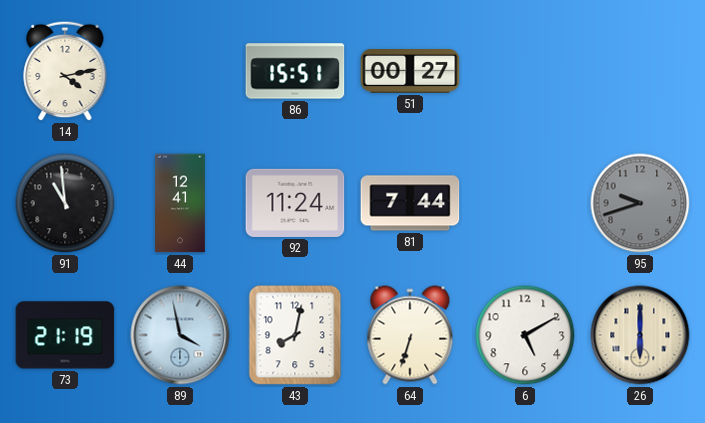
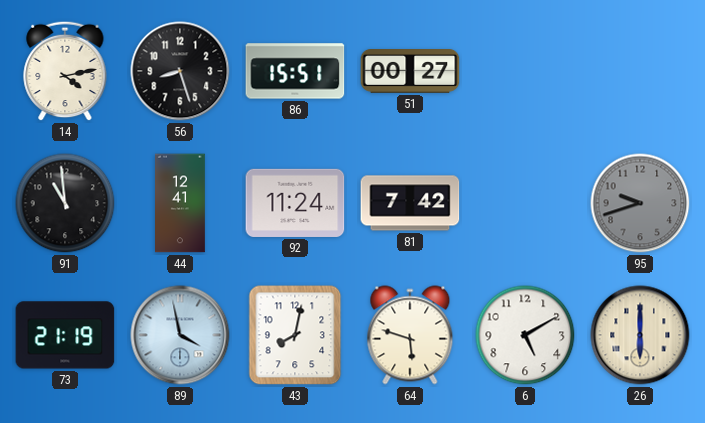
56: none -> 8:27 (180, 71)
81: 7:44 -> 7:42 (410, 203)
64: 6:33 -> 5:48 (410, 335)
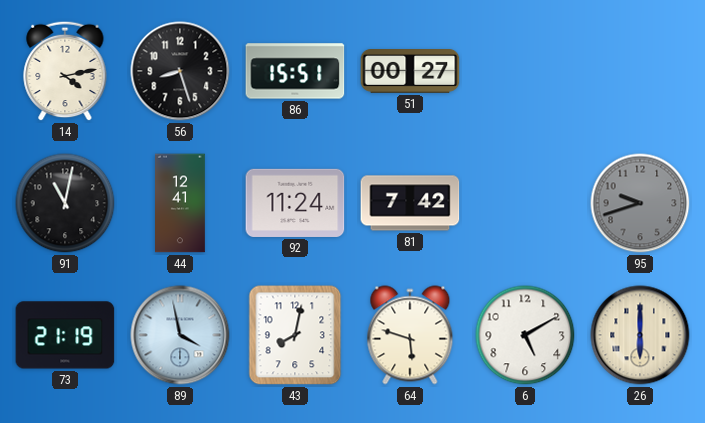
91: 10:59 -> 11:02 (65, 203)
